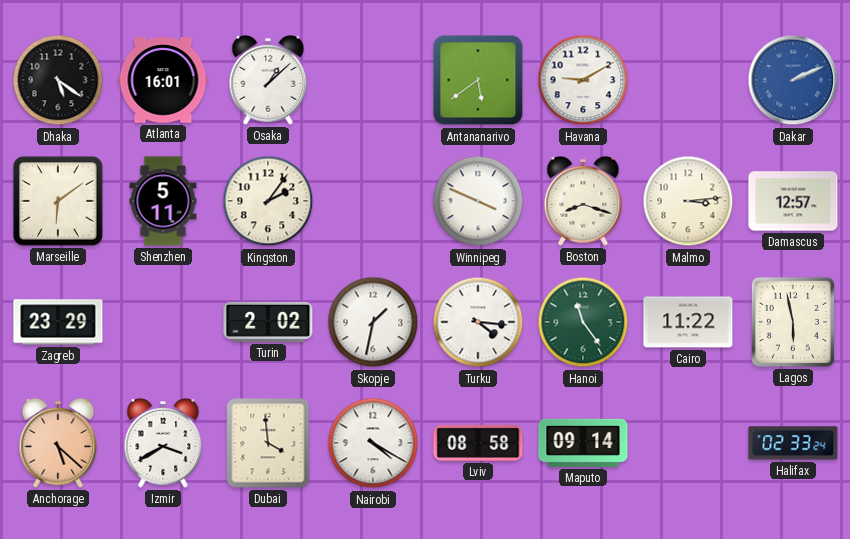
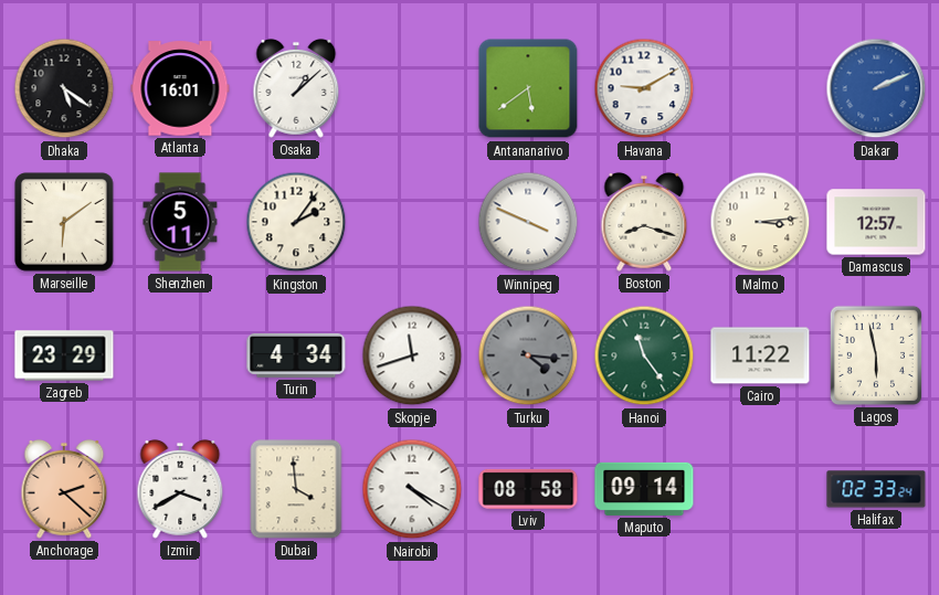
Turin: 2:02 -> 4:34 (296, 355)
Skopje: 1:32 -> 11:42 (412, 355)
Turku dial: white -> grey (528, 355)
Anchorage: 5:22 -> 2:22 (64, 489)
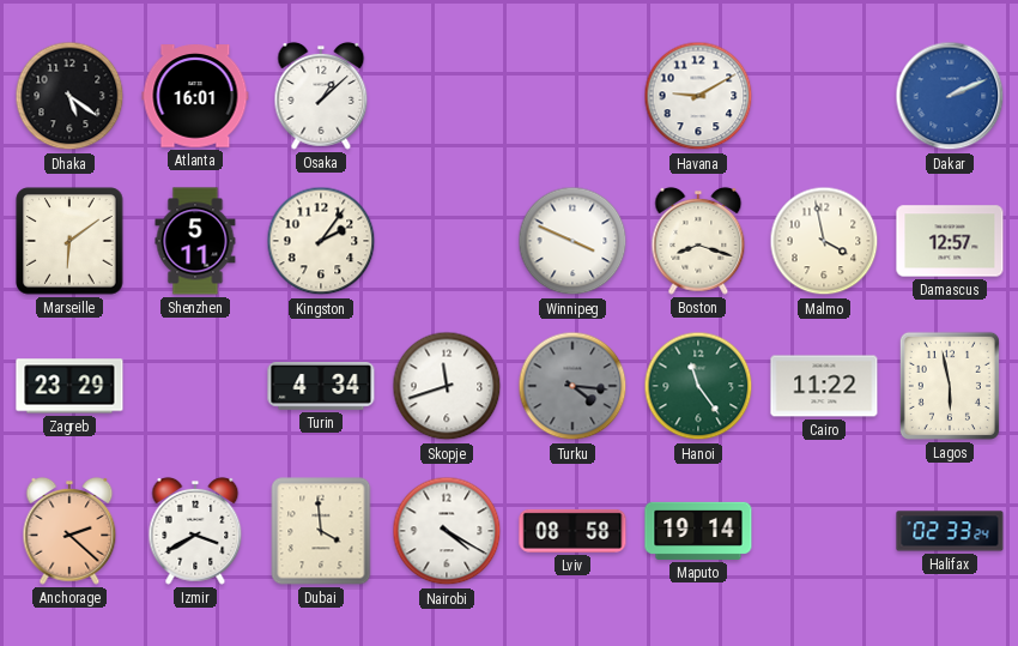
Antananarivo: 5:39 -> none (528, 88)
Malmo: 3:14 -> 3:58 (824, 241)
Maputo: 09:14 -> 19:14 (698, 531)
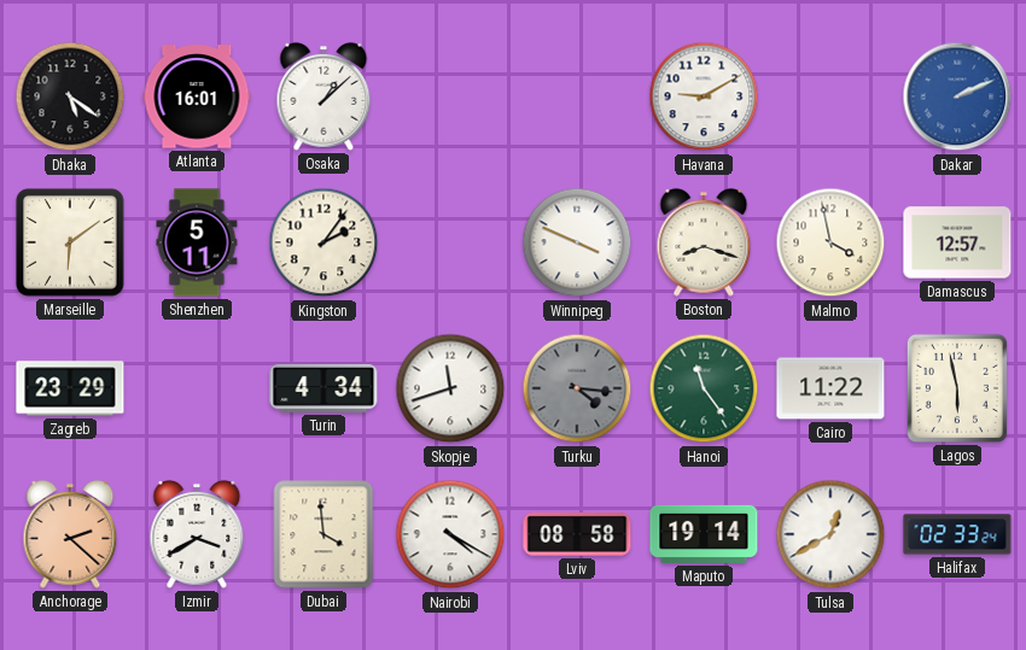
Tulsa: none -> 12:40 (830, 534)
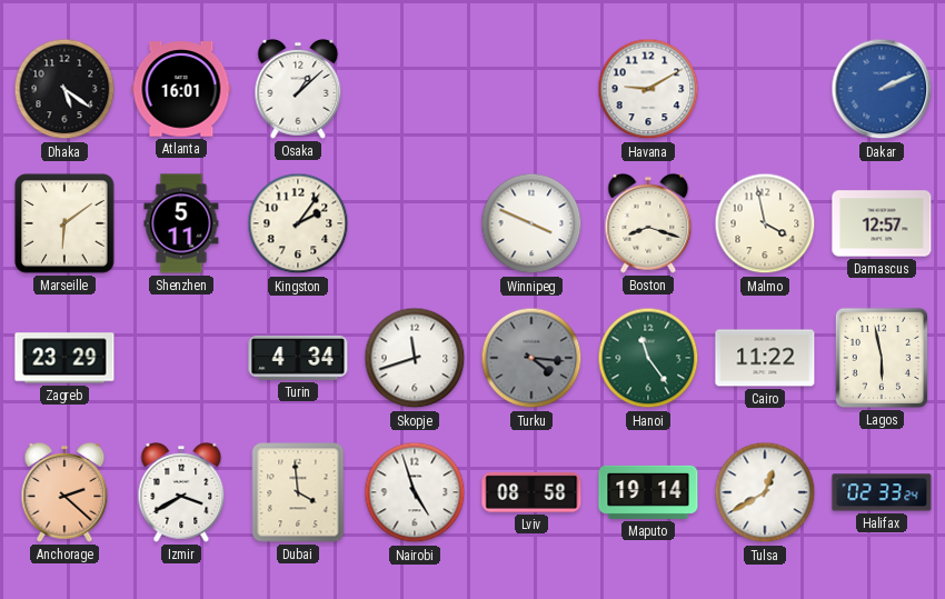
Nairobi: 4:20 -> 4:57 (415, 492)
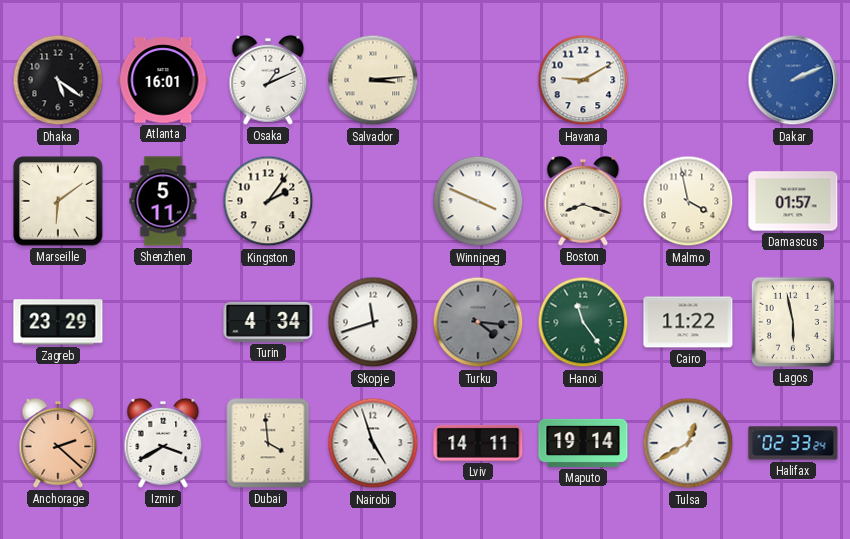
Osaka: 1:08 -> 1:11 (268, 80)
Salvador: none -> 3:14 (373, 80)
Damascus: 12:57 -> 01:57 (793, 201)
Lviv: 08:58 -> 14:11 (478, 443)
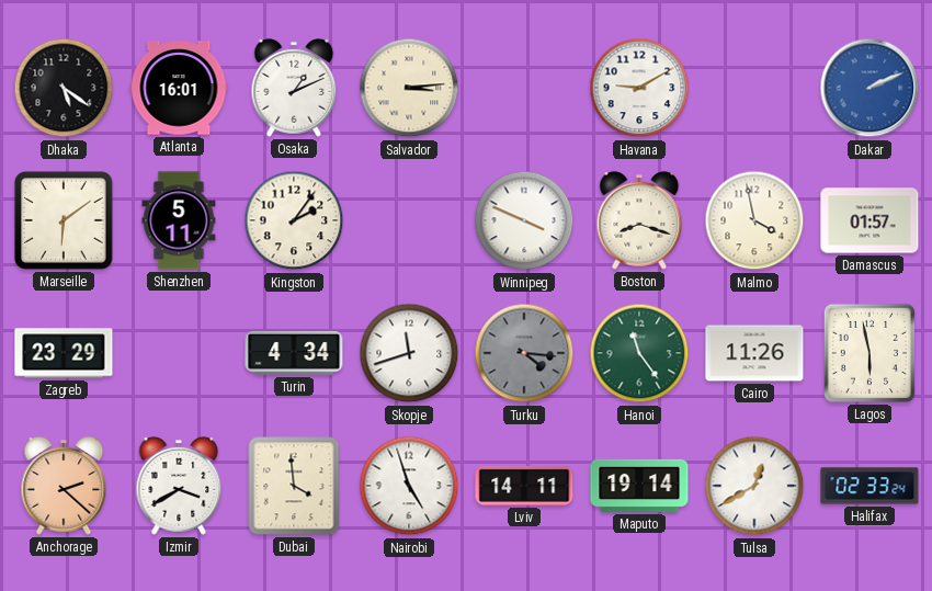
Cairo: 11:22 -> 11:26 (754, 353)
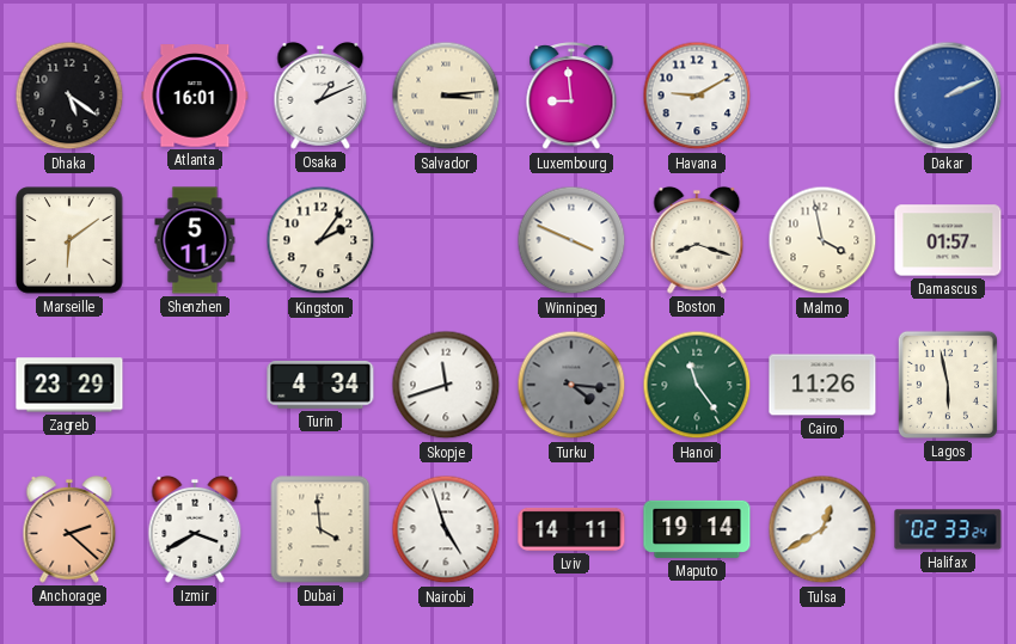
Luxembourg: none -> 8:59 (571, 97)
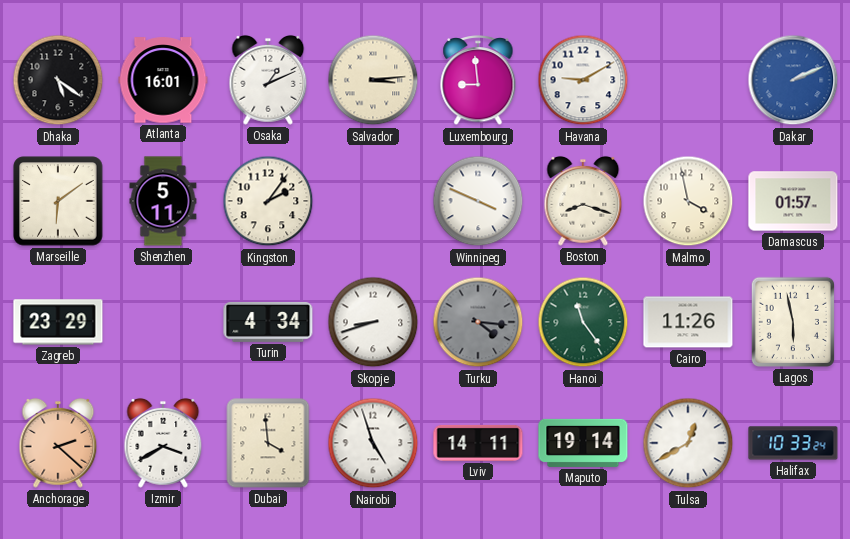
Skopje: 11:42 -> 8:42 (373, 322)
Halifax: 02:33 -> 10:33 (793, 443)
